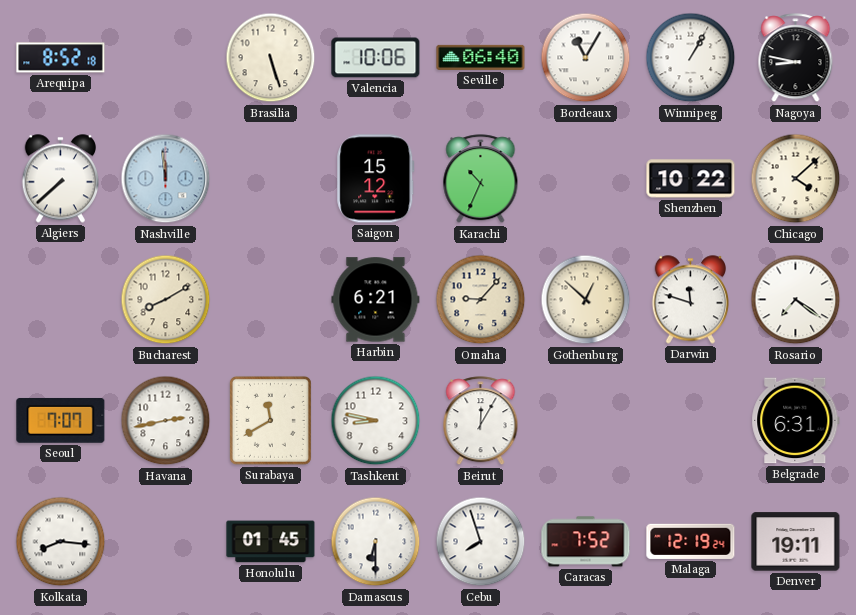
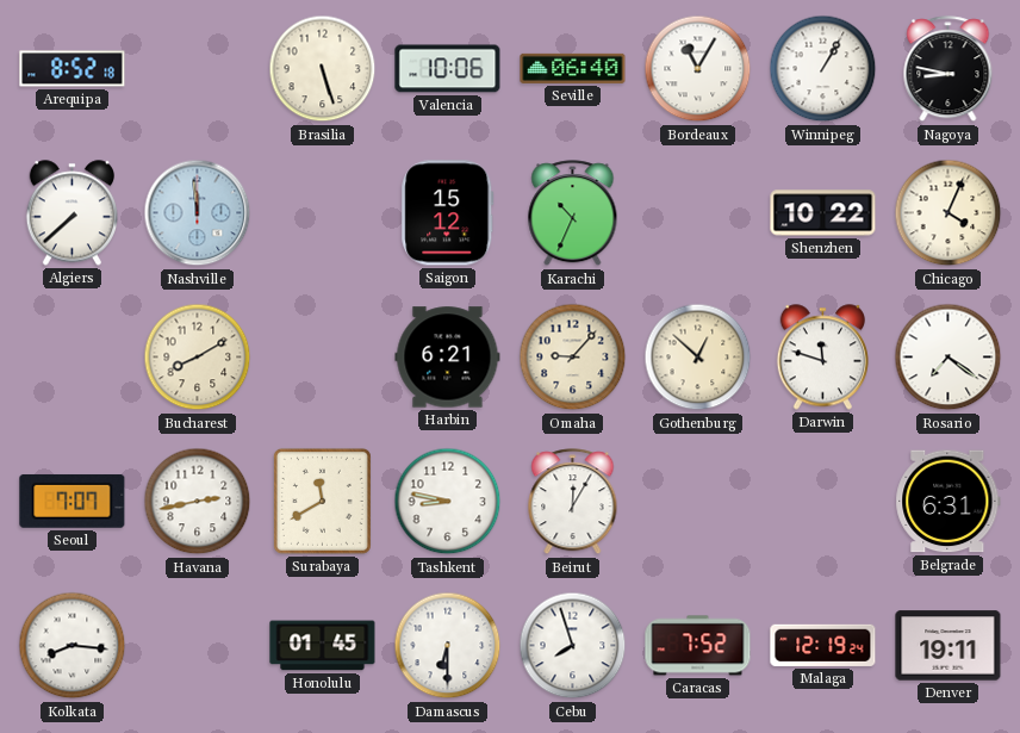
Chicago: 4:08 -> 4:04 (949, 213)
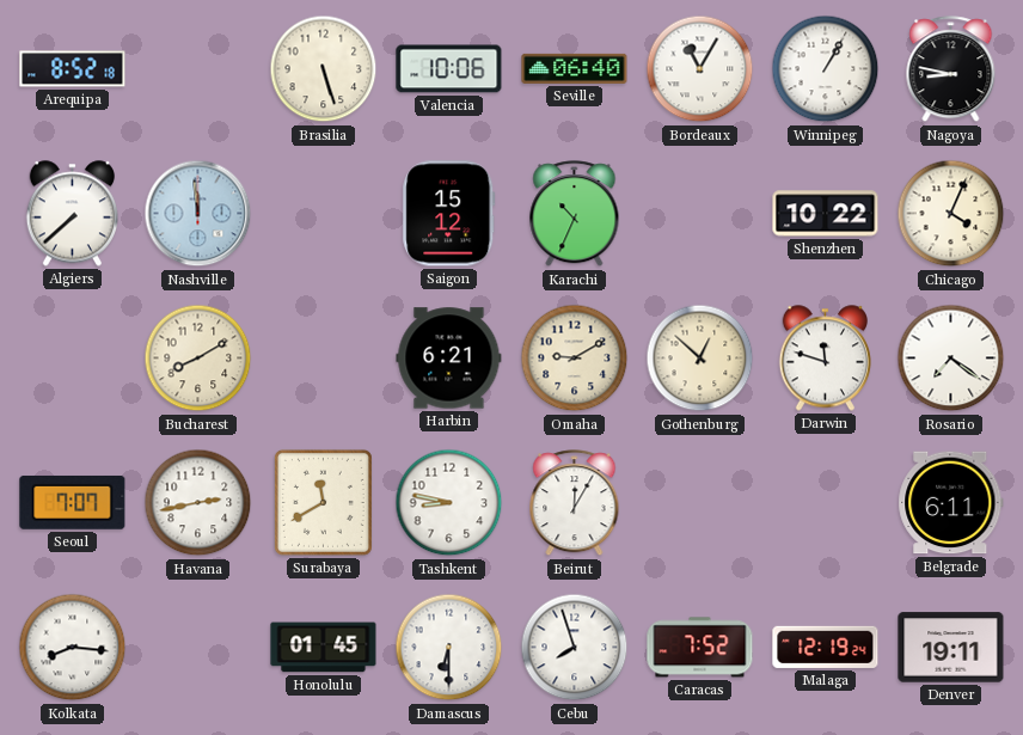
Omaha: 9:07 -> 9:10 (575, 359)
Belgrade: 6:31 -> 6:11 (951, 503)
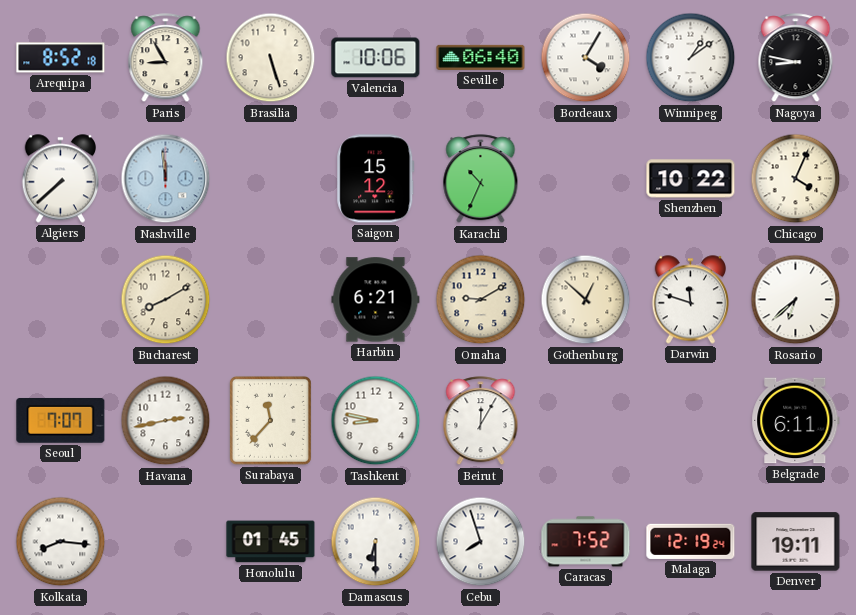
Paris: none -> 8:55 (166, 58)
Bordeaux: 11:05 -> 4:05 (586, 58)
Winnipeg: 1:05 -> 1:09 (691, 58)
Rosario: 7:21 -> 6:38 (796, 300)
Surabaya: 11:40 -> 11:37 (270, 420)
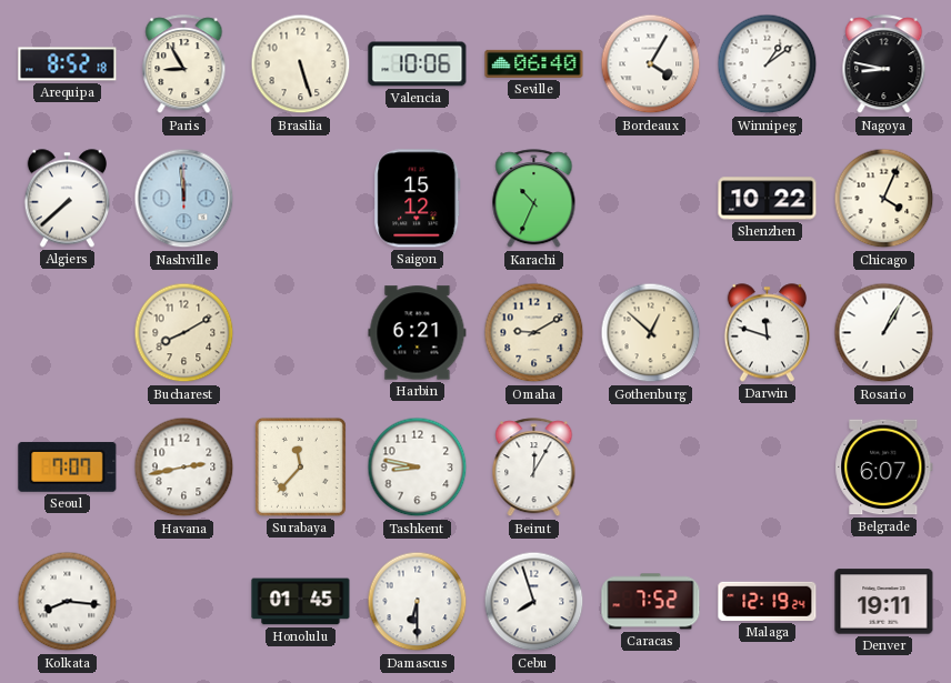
Rosario: 6:38 -> 1:05 (884, 333)
Belgrade: 6:11 -> 6:07 (884, 468)
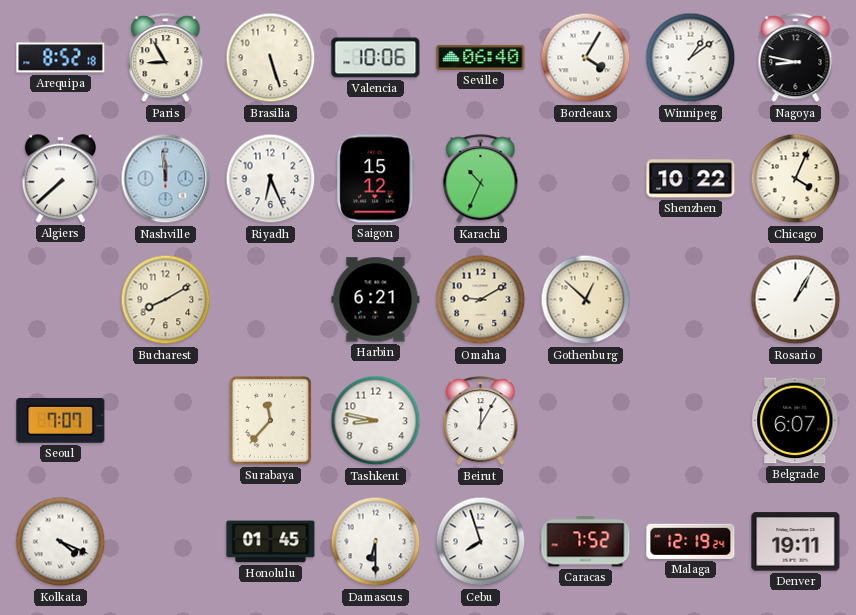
Riyadh: none -> 6:26 (271, 179)
Darwin: 11:48 -> none (767, 333)
Havana: 2:43 -> none (184, 468)
Kolkata: 8:16 -> 4:19 (61, 542)
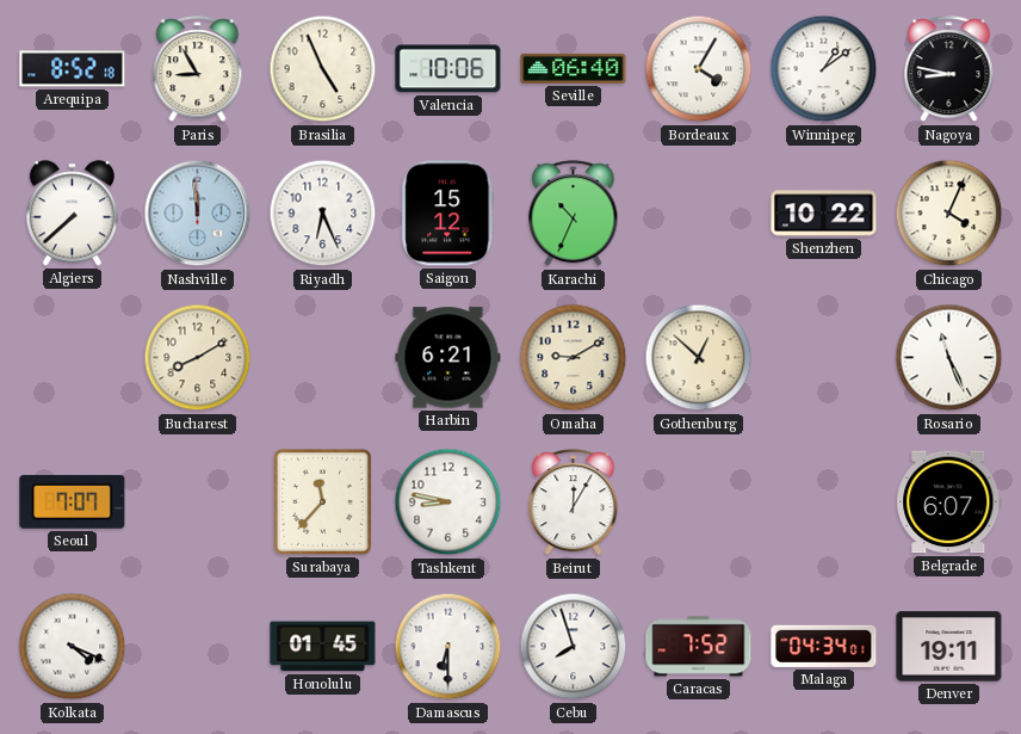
Brasilia: 5:27 -> 4:56 (323, 69)
Rosario: 1:05 -> 11:26 (949, 358)
Malaga: 12:19 -> 04:34 (824, 646)
